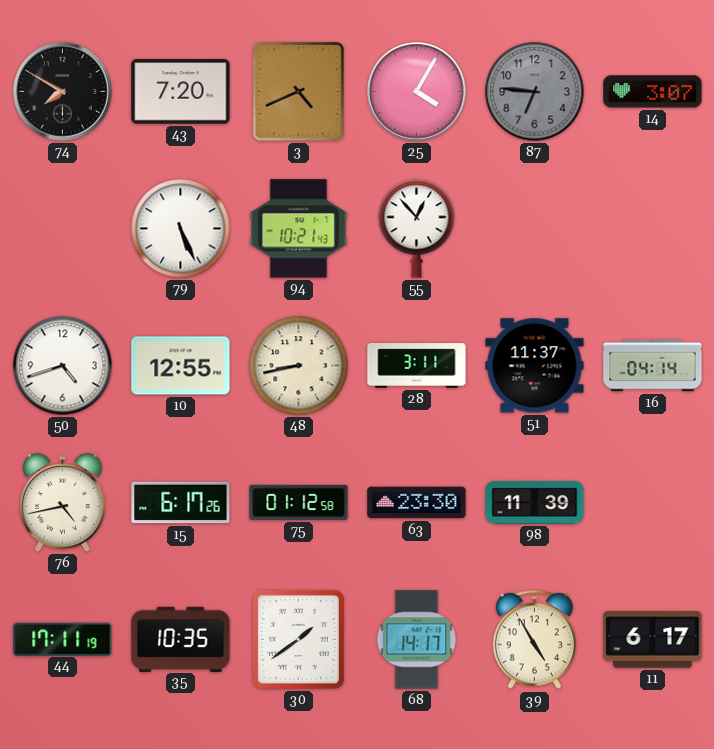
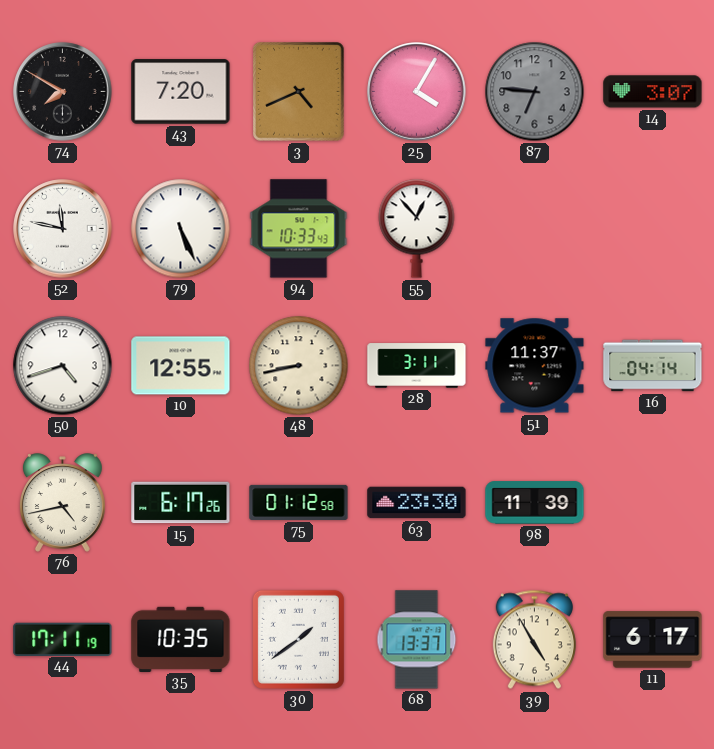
52: none -> 11:47 (63, 229)
94: 10:21 -> 10:33 (299, 229)
68: 14:17 -> 13:37 (417, 640)
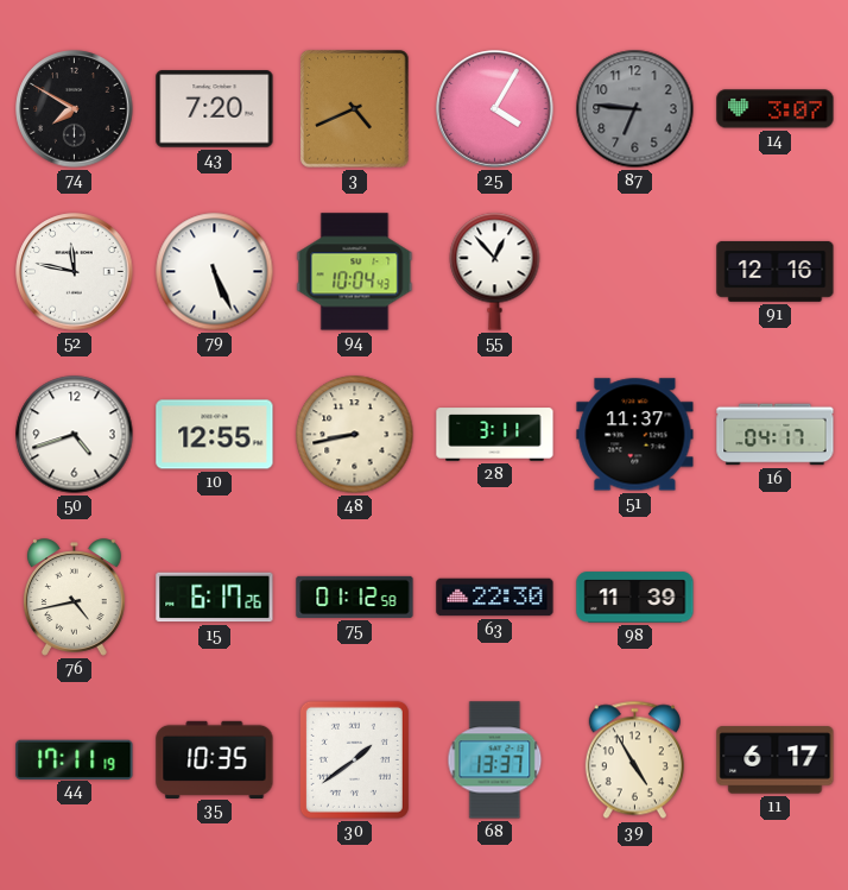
94: 10:33 -> 10:04 (355, 272)
91: none -> 12:16 (776, 271)
16: 04:14 -> 04:17 (776, 435)
63: 23:30 -> 22:30 (495, 598)
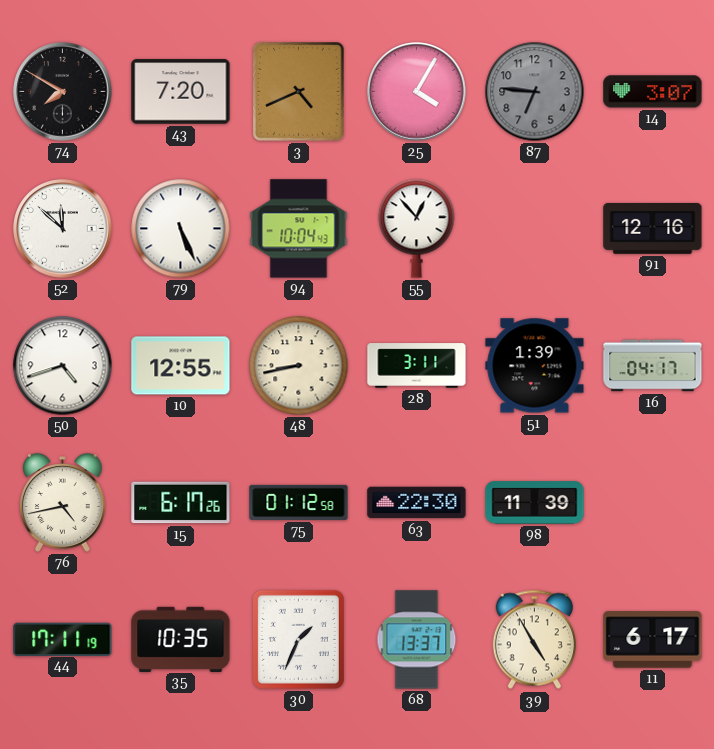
52: 11:47 -> 11:52 (63, 229)
51: 11:37 -> 1:39 (535, 366)
30: 1:39 -> 1:34 (298, 639)
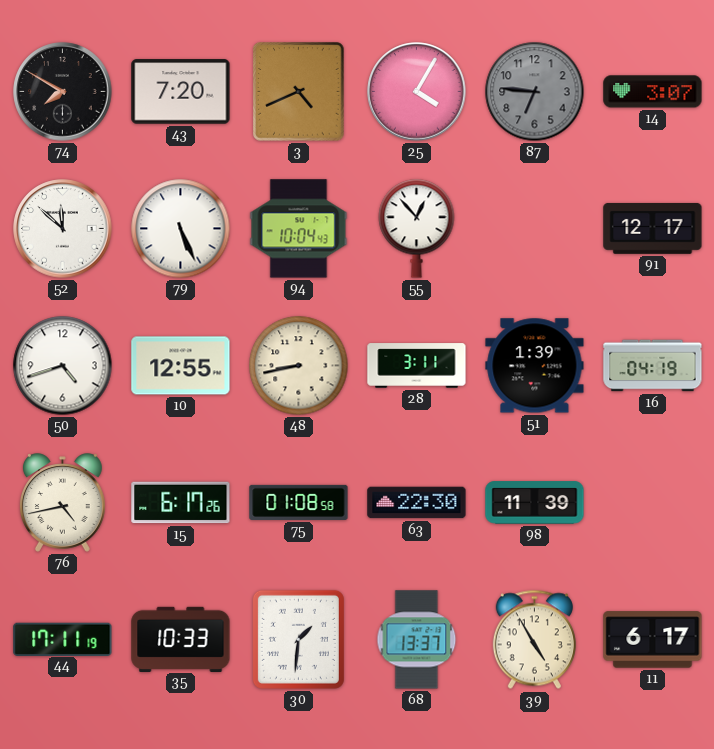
91: 12:16 -> 12:17 (653, 228)
16: 04:17 -> 04:19 (653, 366)
75: 01:12 -> 01:08 (299, 502)
35: 10:35 -> 10:33 (181, 639)
30: 1:34 -> 1:31 (298, 639)
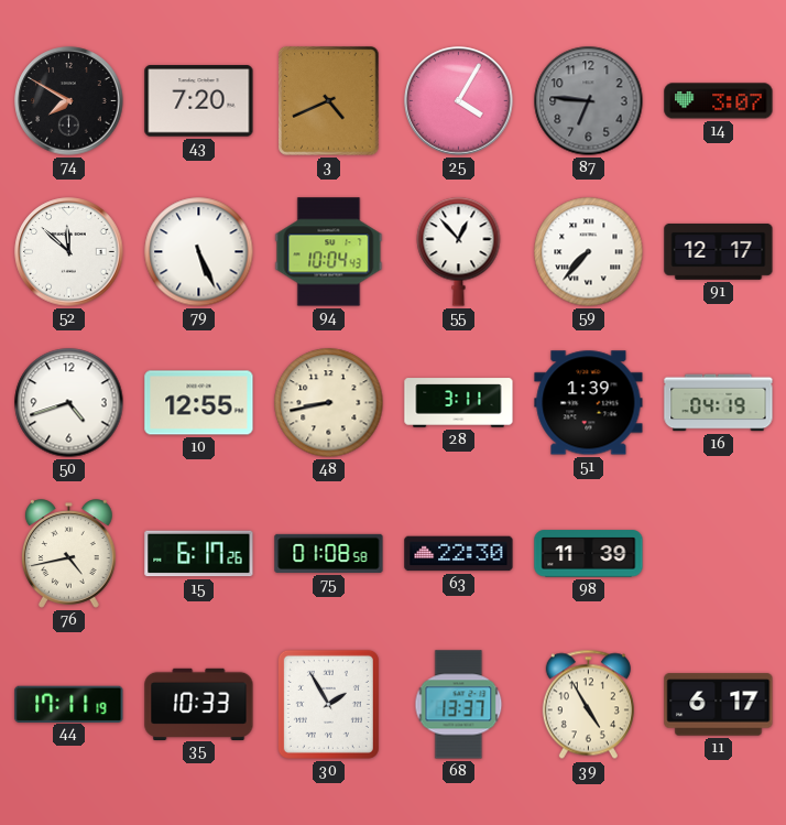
59: none -> 7:37 (589, 252)
30: 1:31 -> 1:55 (328, 704)
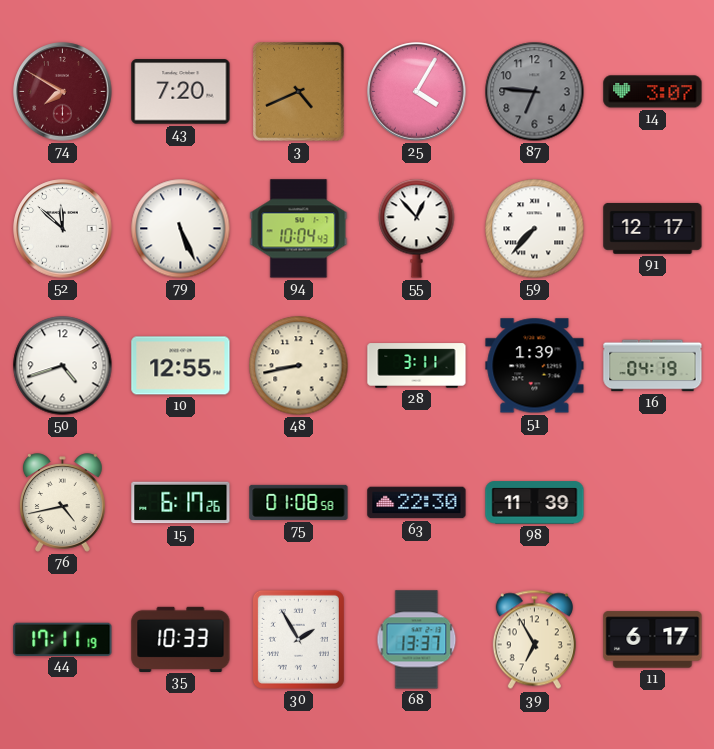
74 dial: black -> burgundy (63, 92)
39: 4:55 -> 6:55 (534, 640)
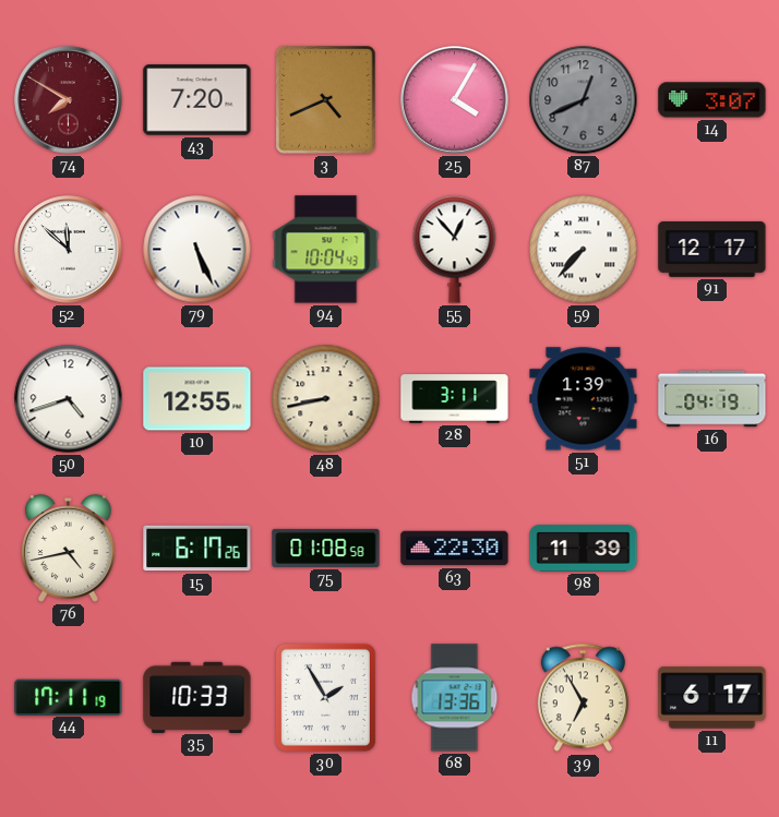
87: 6:46 -> 12:41 (584, 100)
68: 13:37 -> 13:36 (455, 698)
